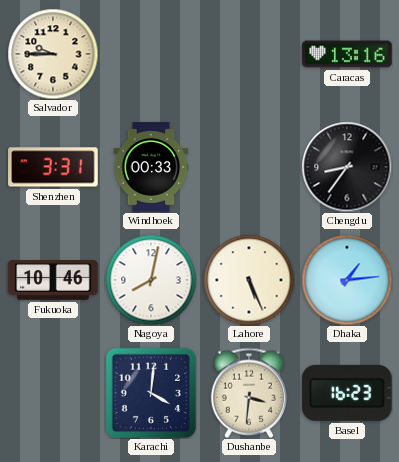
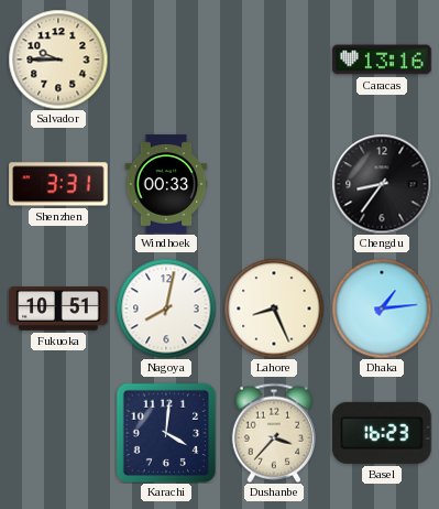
Fukuoka: 10:46 -> 10:51 (58, 310)
Lahore: 5:26 -> 8:26 (274, 308)
Dushanbe: 3:31 -> 3:37 (274, 433)
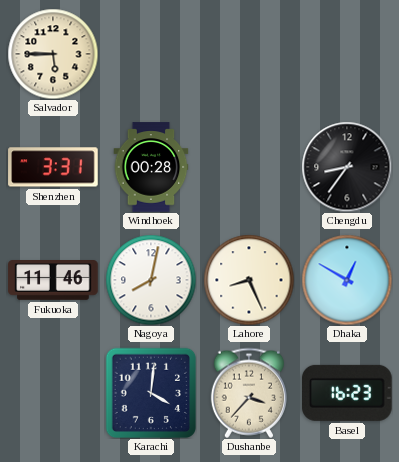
Salvador: 9:45 -> 5:45 (53, 54)
Caracas: 13:16 -> none (382, 59)
Windhoek: 00:33 -> 00:28 (151, 167)
Fukuoka: 10:51 -> 11:46 (53, 281)
Dhaka: 1:14 -> 12:50 (347, 280)
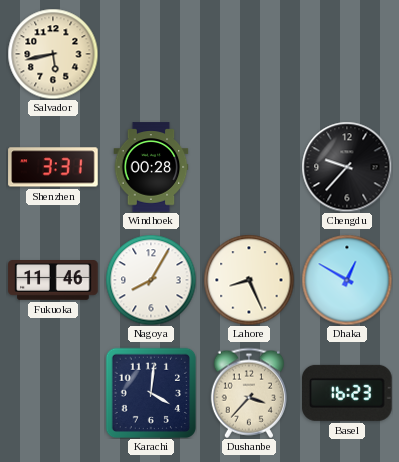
Salvador: 5:45 -> 5:43 (53, 54)
Chengdu: 8:36 -> 9:37 (347, 167)
Nagoya: 8:02 -> 8:05 (151, 280)
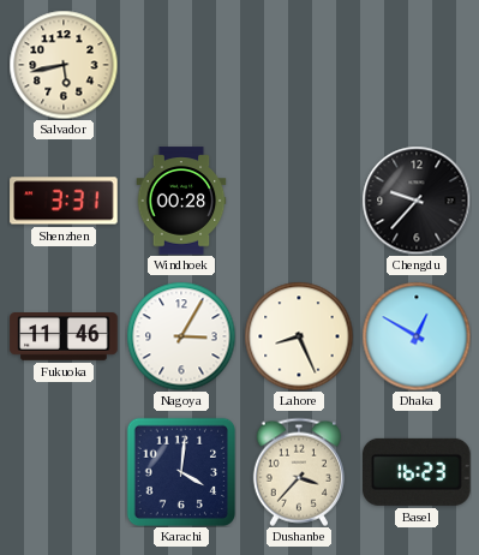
Nagoya: 8:05 -> 3:05 (181, 336)
